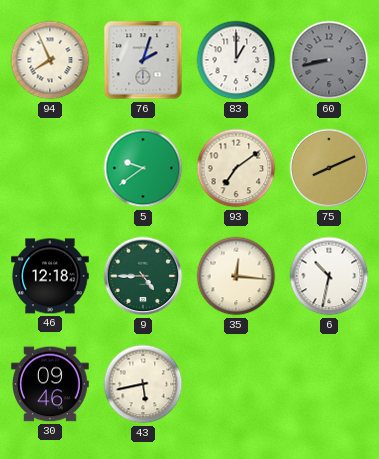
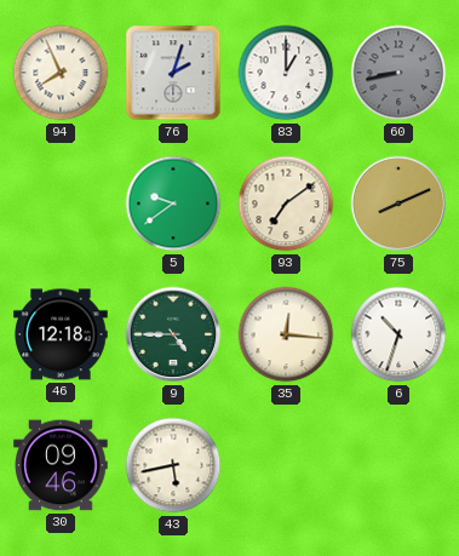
6: 10:32 -> 10:33 (398, 334)
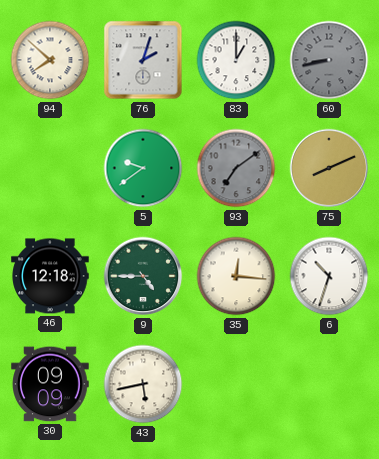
94: 7:56 -> 7:52 (50, 60)
93 dial: cream -> grey (236, 168)
30: 09:46 -> 09:09 (50, 384)
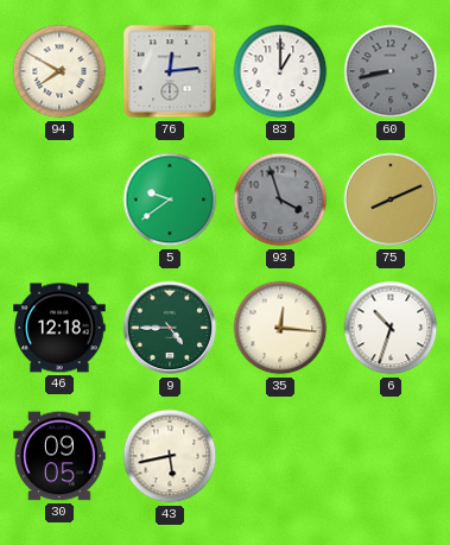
94: 7:52 -> 7:50 (59, 71)
76: 2:03 -> 12:14 (170, 71)
93: 7:09 -> 3:57 (280, 199)
30: 09:09 -> 09:05 (59, 456)
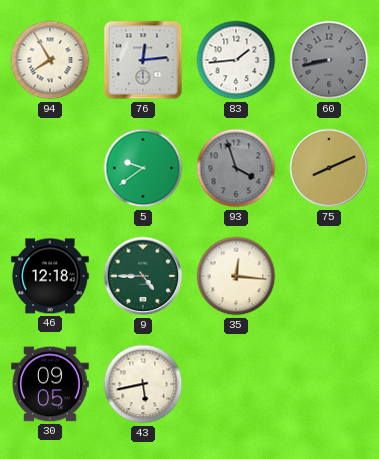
94: 7:50 -> 7:55 (50, 60)
83: 1:00 -> 1:44 (236, 60)
6: 10:33 -> none (391, 328)
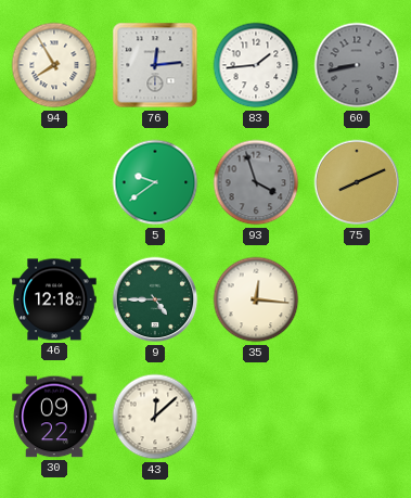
30: 09:05 -> 09:22 (54, 417)
43: 5:43 -> 12:08 (155, 417)
